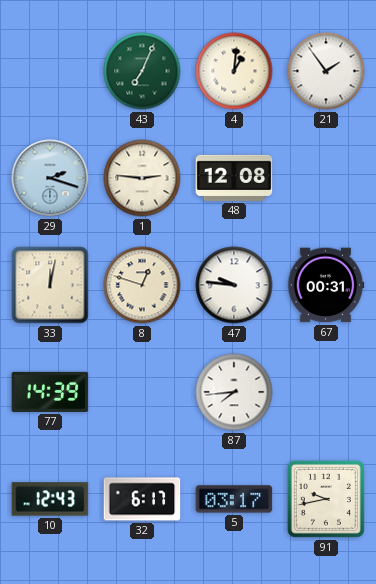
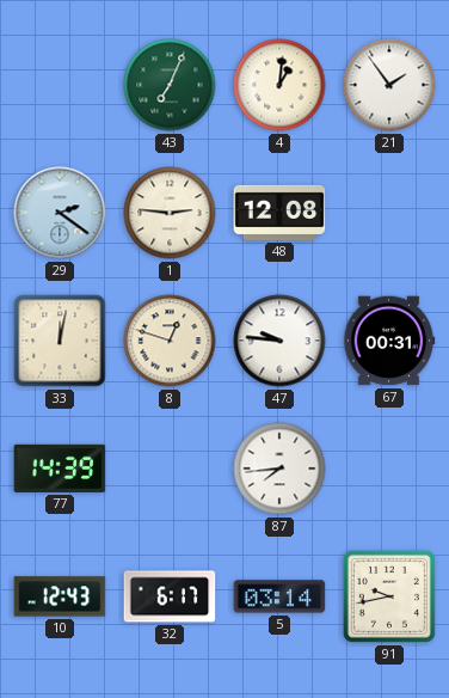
29: 2:18 -> 2:21 (60, 213)
5: 03:17 -> 03:14 (279, 596)
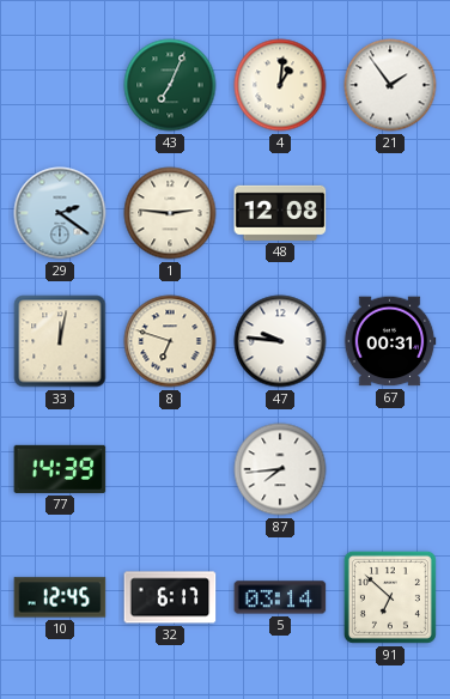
8: 12:48 -> 6:48 (170, 341)
10: 12:43 -> 12:45 (60, 597)
91: 9:43 -> 6:52 (390, 597)
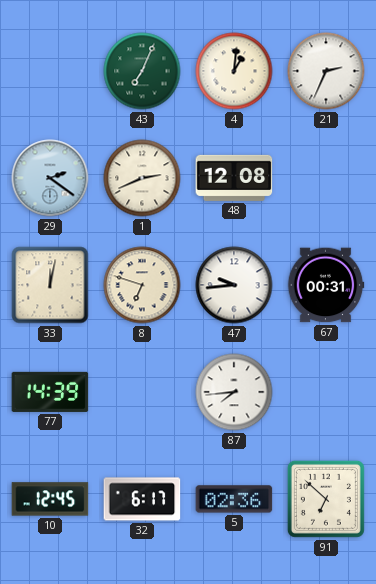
21: 1:54 -> 2:34 (326, 71)
1: 2:46 -> 2:41 (142, 178)
47: 9:46 -> 9:44 (234, 285)
5: 03:14 -> 02:36 (234, 499)
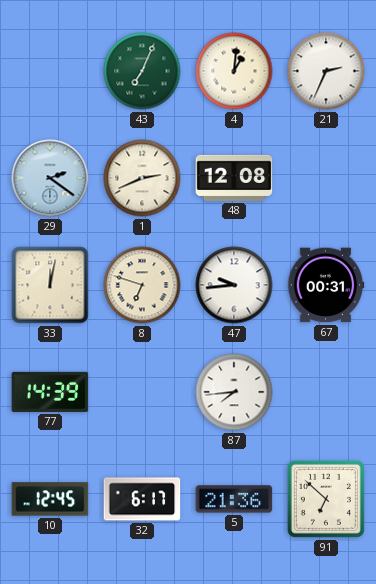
5: 02:36 -> 21:36 (234, 499)
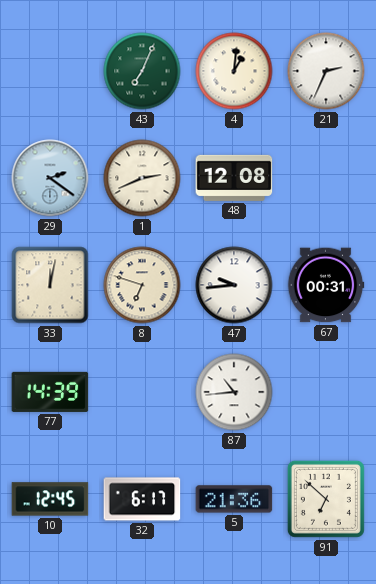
87: 7:44 -> 10:44 (234, 392)
